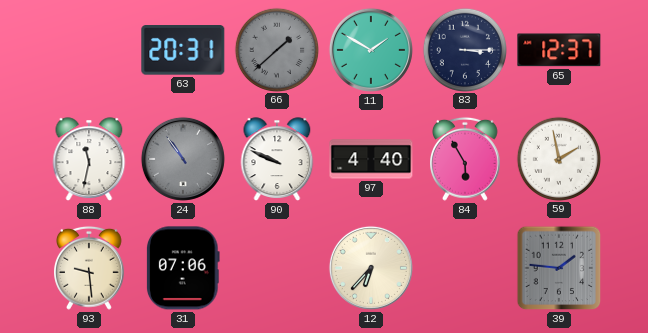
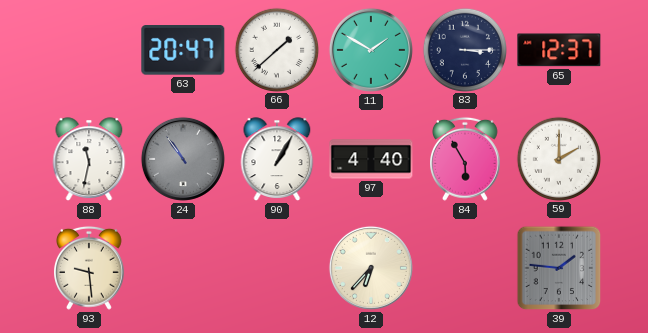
63: 20:31 -> 20:47 (183, 51)
66 dial: grey -> white (276, 49)
90: 9:49 -> 1:05 (277, 159)
59: 1:58 -> 2:00 (558, 158)
31: 07:06 -> none (183, 268)
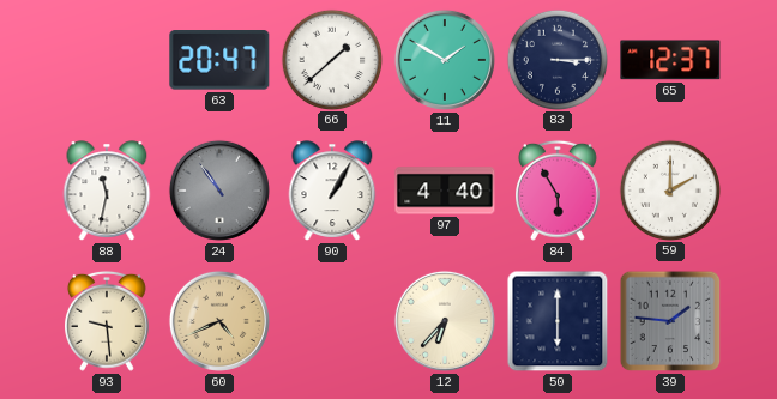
60: none -> 4:41 (219, 321)
50: none -> 6:00 (558, 321)
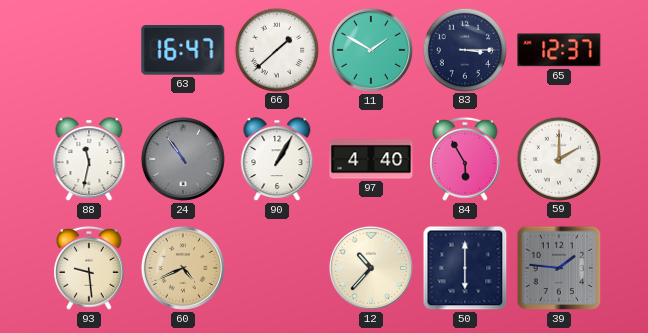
63: 20:47 -> 16:47 (183, 51)
12: 6:37 -> 10:37 (371, 268)
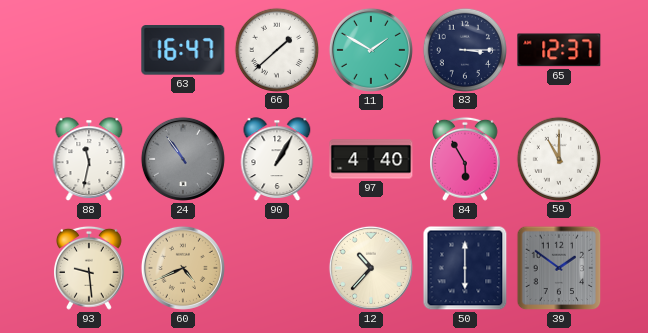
59: 2:00 -> 11:00 (558, 158)
39: 1:46 -> 1:51 (559, 268)
